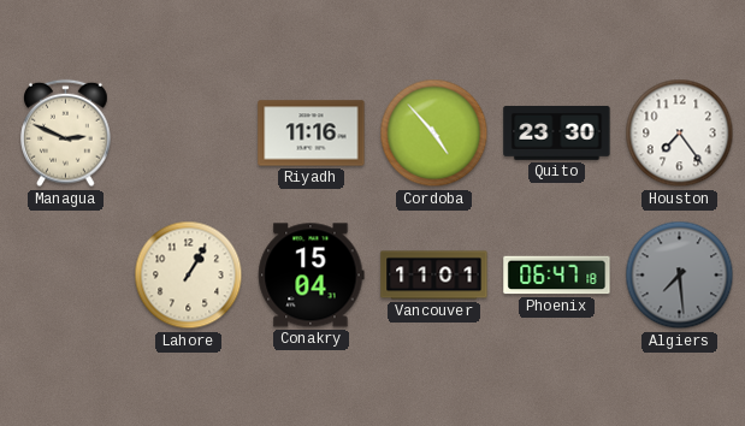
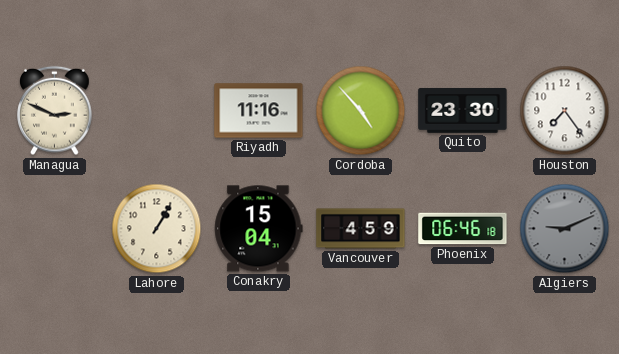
Vancouver: 11:01 -> 4:59 (361, 229)
Phoenix: 06:47 -> 06:46 (463, 229)
Algiers: 7:29 -> 9:11 (565, 229)
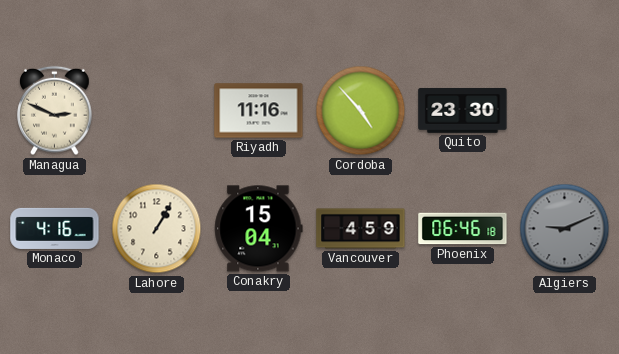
Houston: 7:24 -> none (565, 111)
Monaco: none -> 4:16 (55, 228)
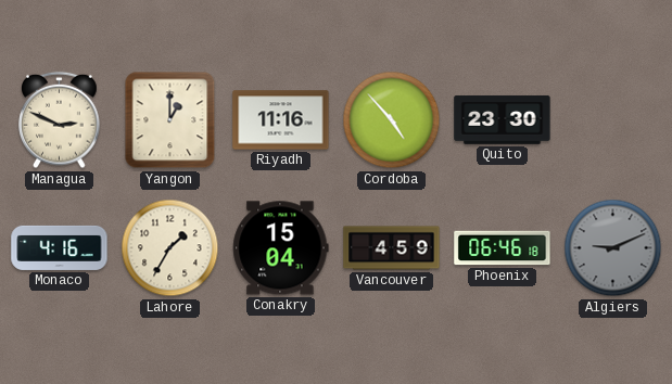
Yangon: none -> 1:00 (170, 120)
Lahore: 1:05 -> 1:35 (170, 248)
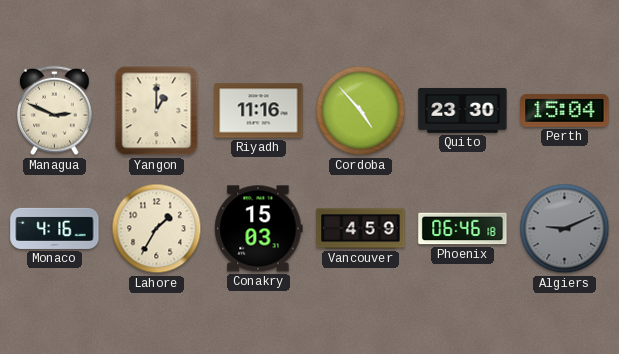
Perth: none -> 15:04 (565, 110)
Conakry: 15:04 -> 15:03 (259, 229)
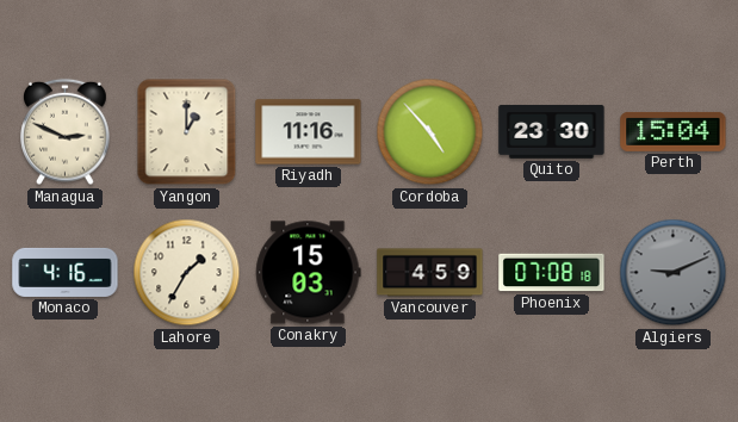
Phoenix: 06:46 -> 07:08 (552, 273)
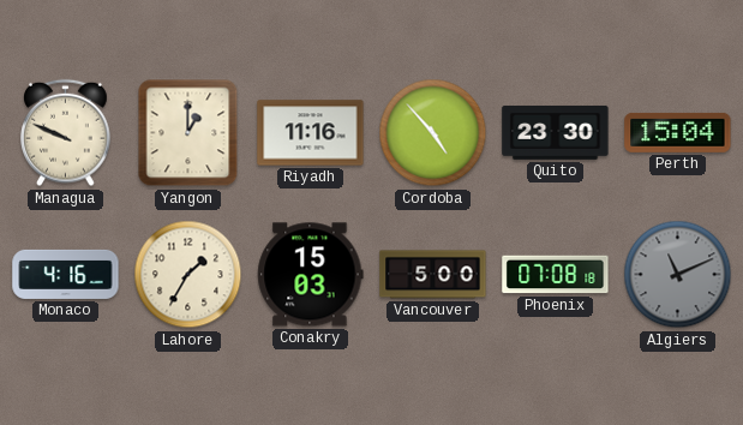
Managua: 2:49 -> 9:49 (66, 133)
Vancouver: 4:59 -> 5:00 (433, 275)
Algiers: 9:11 -> 11:11 (678, 275)
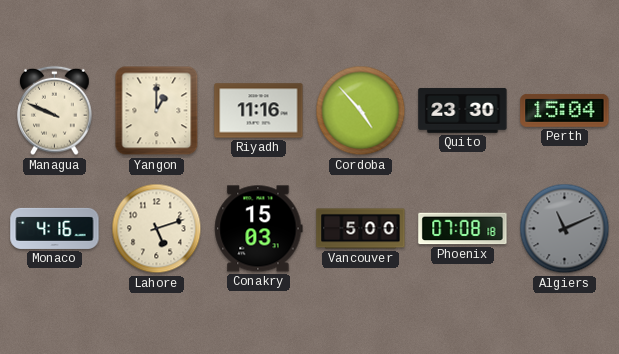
Lahore: 1:35 -> 5:12 (157, 229)
